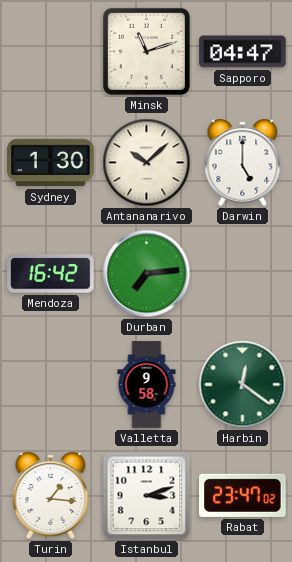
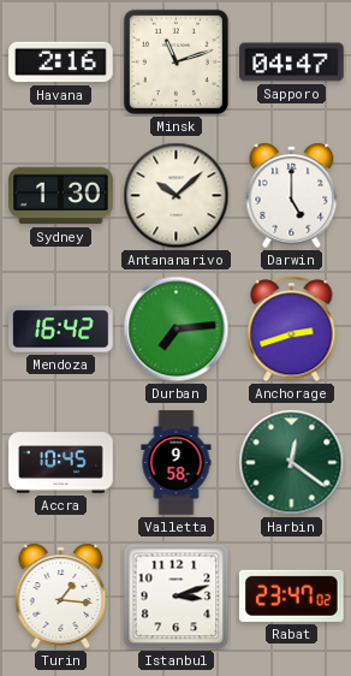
Havana: none -> 2:16 (61, 63)
Anchorage: none -> 2:42 (292, 330)
Accra: none -> 10:45 (61, 463)
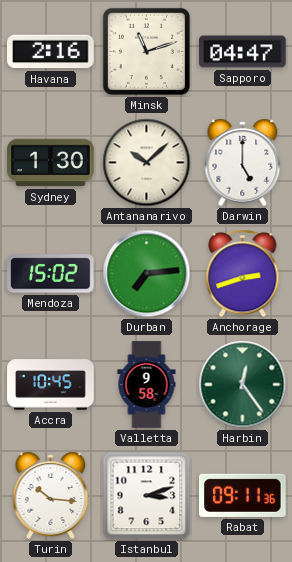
Mendoza: 16:42 -> 15:02 (51, 274)
Harbin: 12:21 -> 12:24 (243, 385)
Turin: 1:16 -> 10:16 (51, 495)
Rabat: 23:47 -> 09:11 (243, 495)
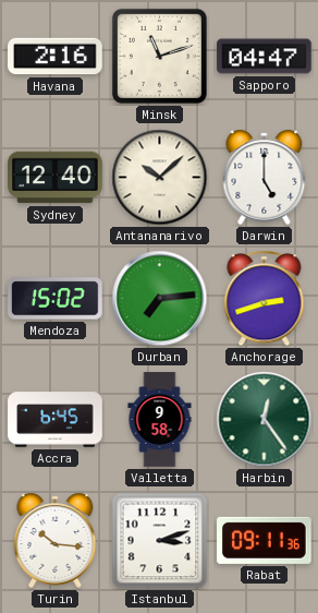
Sydney: 1:30 -> 12:40 (56, 178)
Accra: 10:45 -> 6:45 (56, 420)
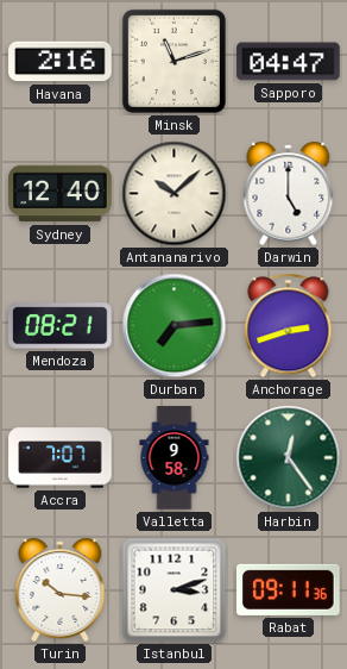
Mendoza: 15:02 -> 08:21 (61, 326)
Accra: 6:45 -> 7:07 (61, 458)
